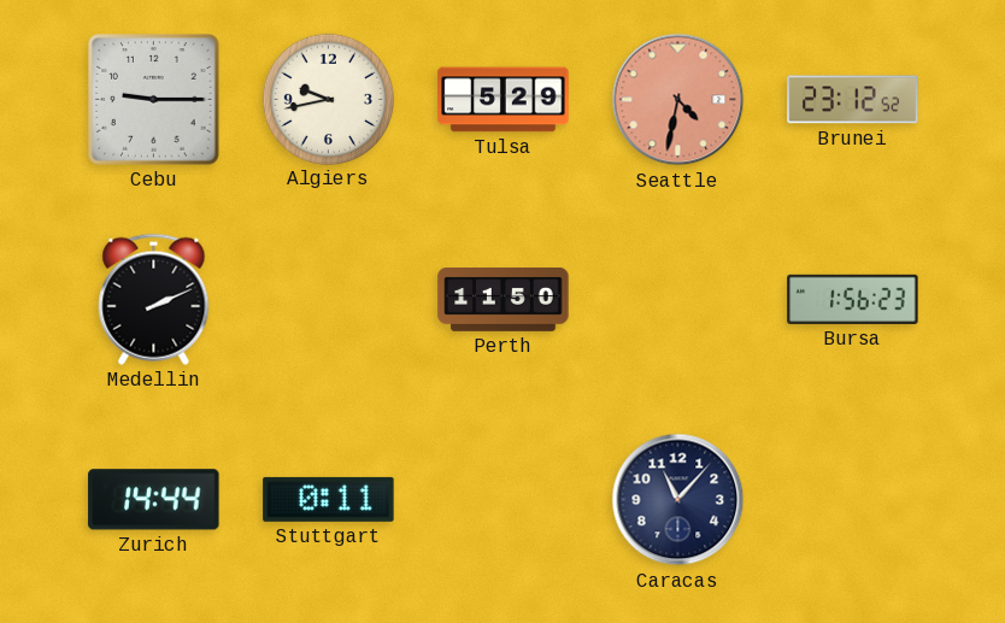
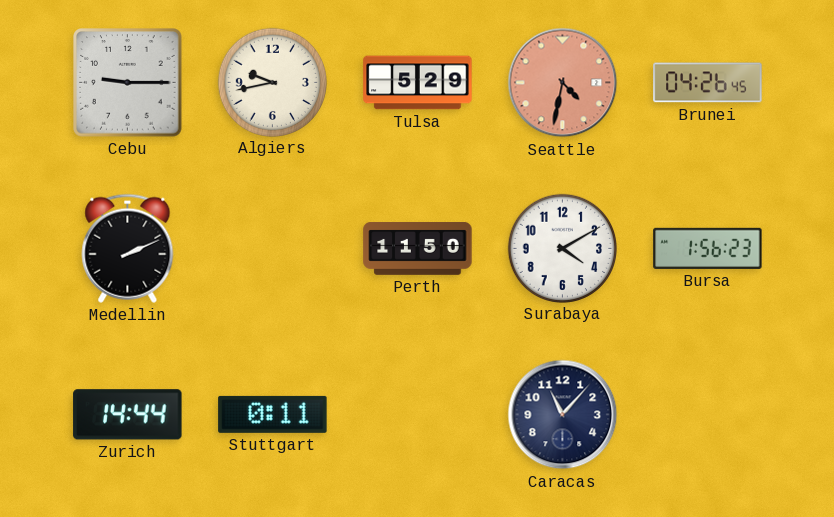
Brunei: 23:12 -> 04:26 (708, 83)
Surabaya: none -> 4:10 (562, 248)
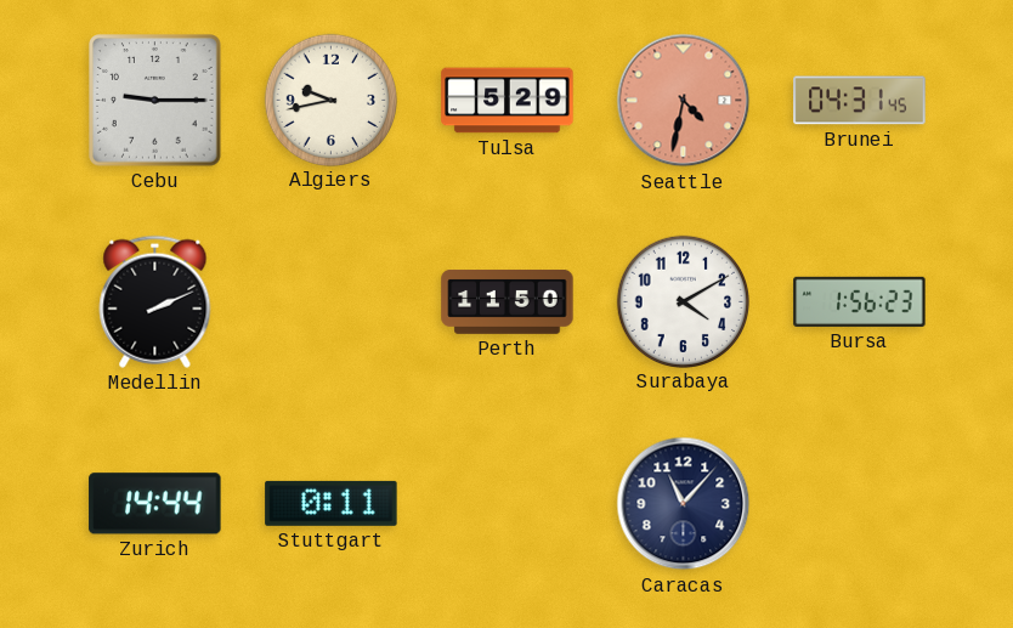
Brunei: 04:26 -> 04:31 (860, 101)
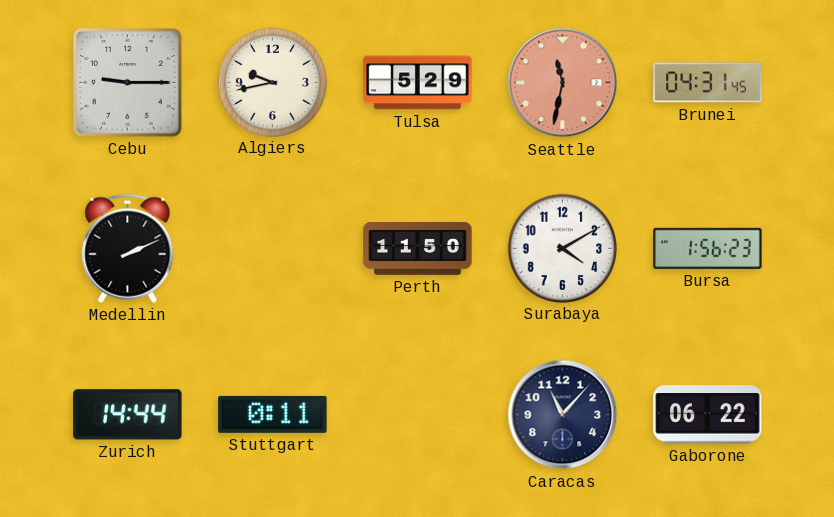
Seattle: 4:32 -> 11:32 (563, 83)
Gaborone: none -> 06:22 (708, 415)
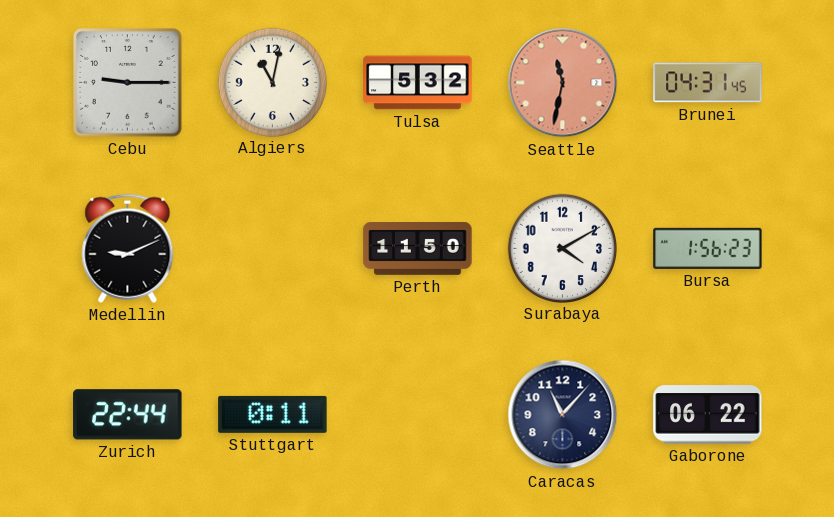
Algiers: 9:43 -> 11:02 (272, 82)
Tulsa: 5:29 -> 5:32 (418, 83)
Medellin: 2:11 -> 9:11 (128, 248)
Zurich: 14:44 -> 22:44 (128, 415)
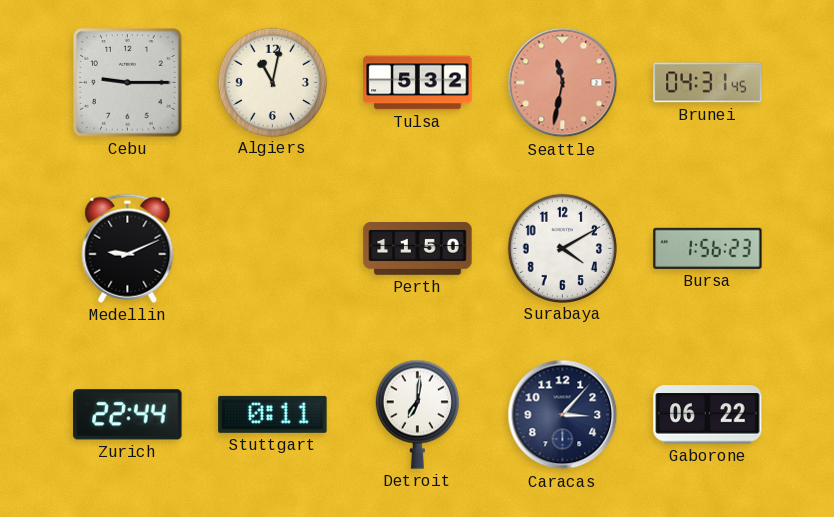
Detroit: none -> 7:01 (417, 414)
Caracas: 11:07 -> 3:07 (563, 415)
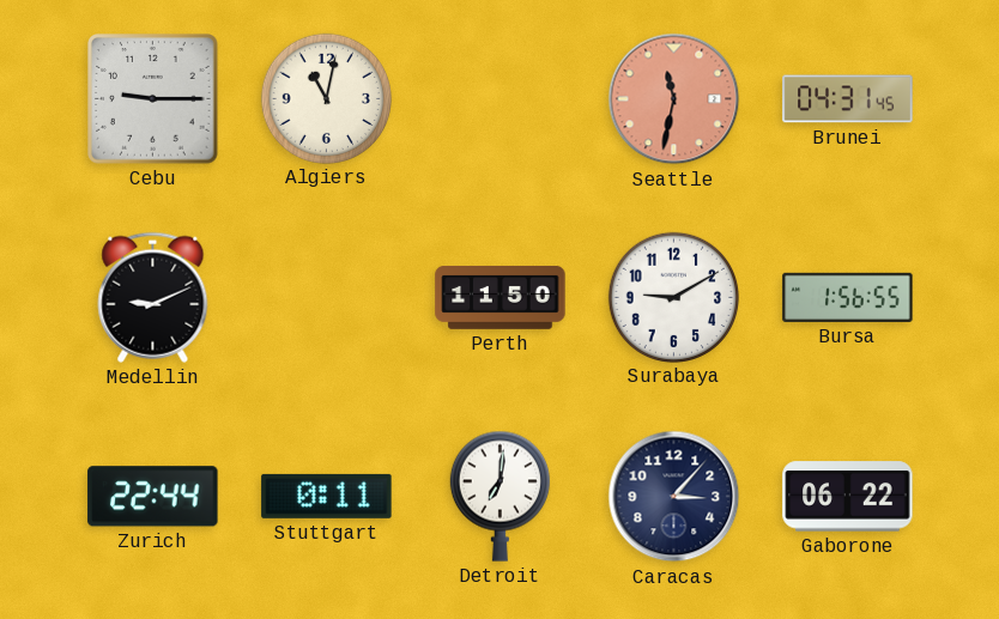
Tulsa: 5:32 -> none (418, 83)
Surabaya: 4:10 -> 9:10 (673, 297)
Bursa: 1:56:23 -> 1:56:55 (848, 297)
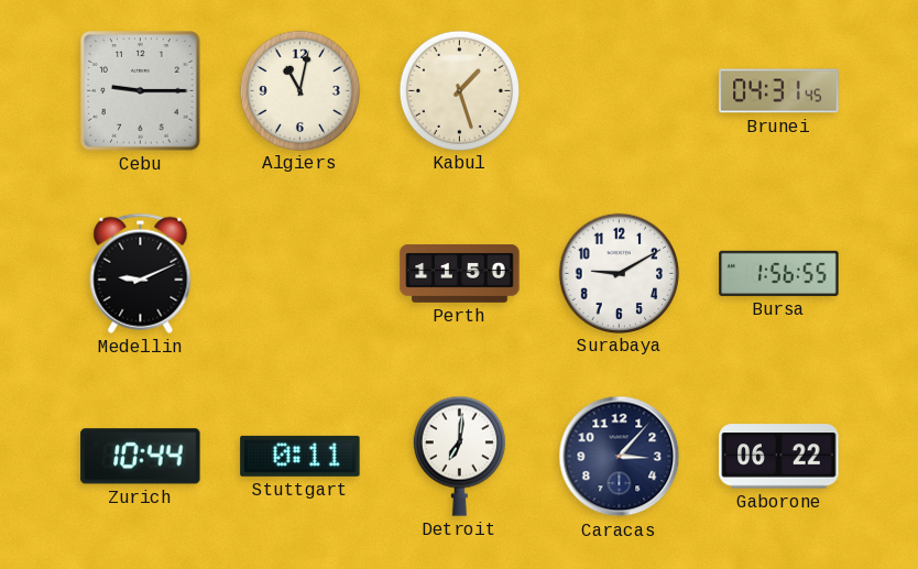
Kabul: none -> 1:27 (459, 90)
Seattle: 11:32 -> none (674, 99)
Zurich: 22:44 -> 10:44 (141, 457)
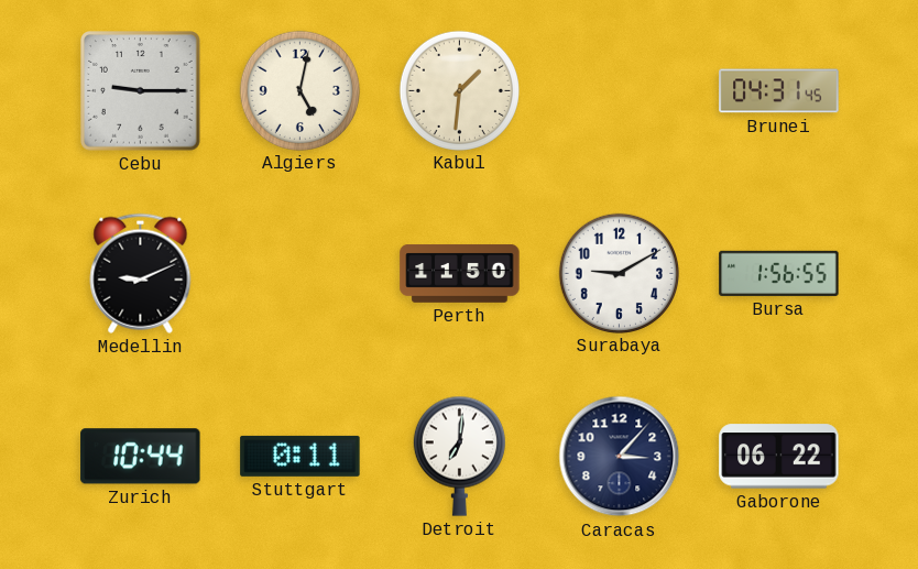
Algiers: 11:02 -> 5:02 (299, 90)
Kabul: 1:27 -> 1:31 (459, 90)
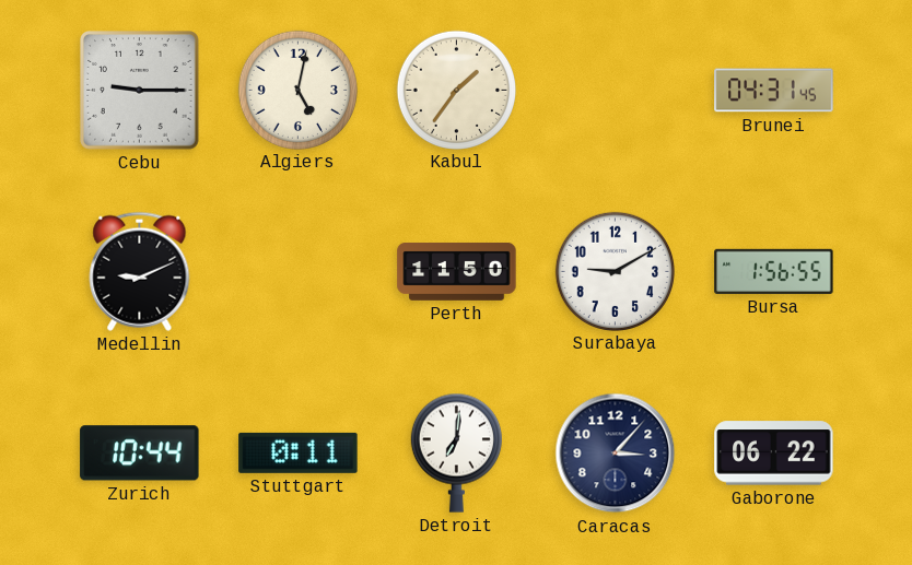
Kabul: 1:31 -> 1:36 (456, 90)
